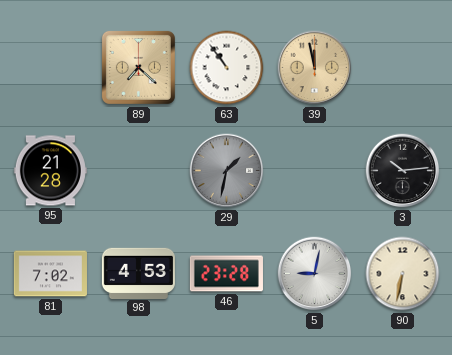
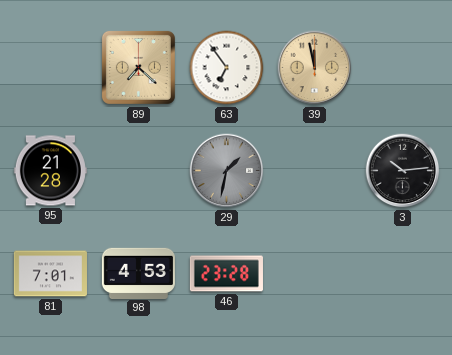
63: 10:54 -> 6:54 (227, 68)
81: 7:02 -> 7:01 (50, 274)
5: 9:02 -> none (315, 274)
90: 6:32 -> none (403, 274)
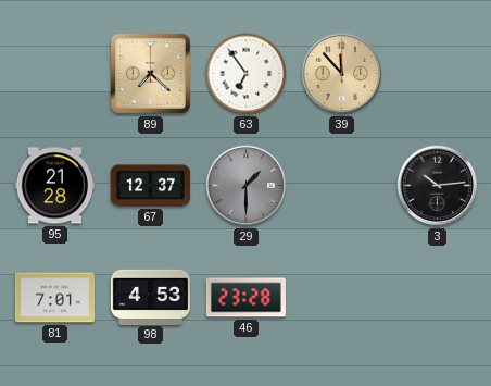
39: 11:58 -> 11:53 (342, 74)
67: none -> 12:37 (150, 186)
29: 1:32 -> 1:30 (247, 186)
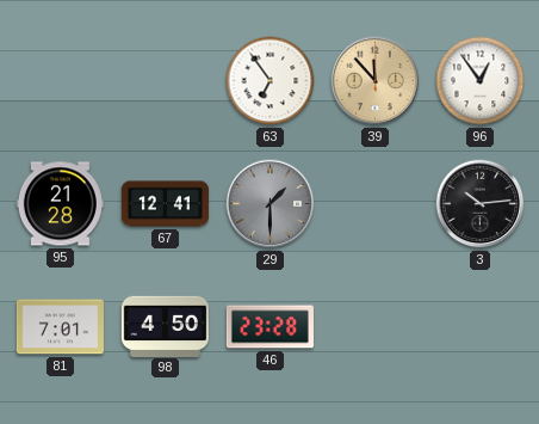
89: 7:22 -> none (150, 73)
96: none -> 12:54 (481, 81)
67: 12:37 -> 12:41 (165, 204)
98: 4:53 -> 4:50 (165, 326)
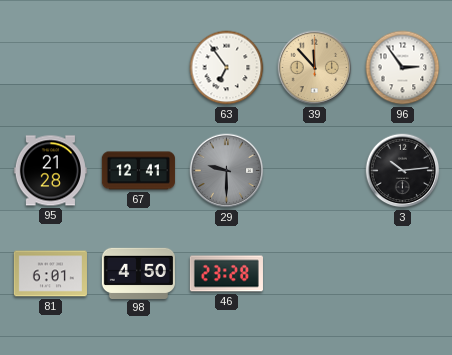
96: 12:54 -> 2:54 (403, 68)
29: 1:30 -> 9:30 (227, 171)
81: 7:01 -> 6:01 (50, 274)
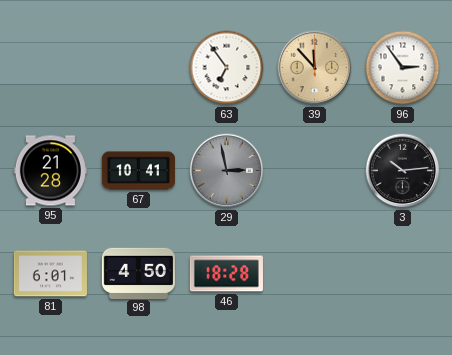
67: 12:41 -> 10:41 (138, 171)
29: 9:30 -> 2:58 (227, 171)
46: 23:28 -> 18:28 (226, 274)
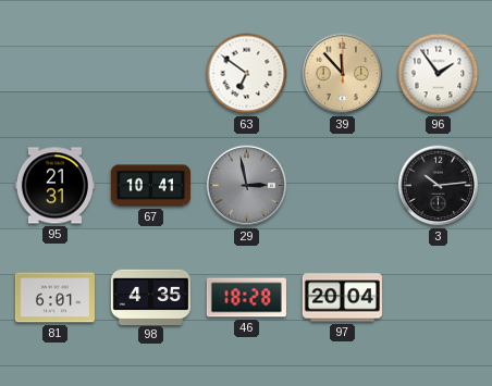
63: 6:54 -> 6:51 (247, 74)
96: 2:54 -> 1:54 (439, 74)
95: 21:28 -> 21:31 (54, 186)
98: 4:50 -> 4:35 (150, 297)
97: none -> 20:04 (342, 298)
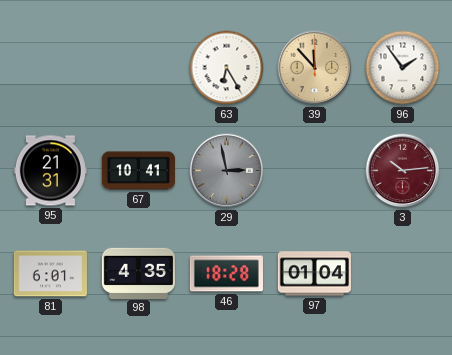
63: 6:51 -> 6:25 (227, 68)
3 dial: black -> burgundy (403, 171)
97: 20:04 -> 01:04 (314, 274)
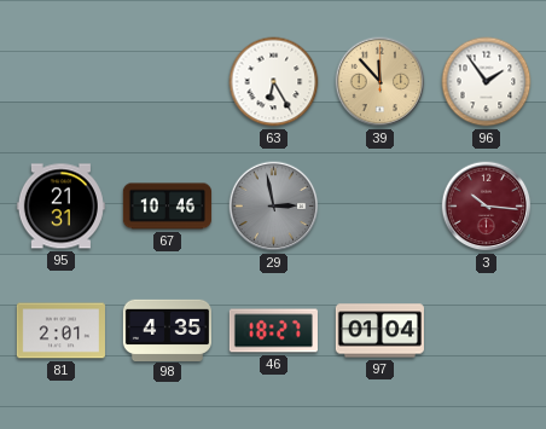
67: 10:41 -> 10:46 (167, 207)
3: 10:14 -> 10:16 (487, 207)
81: 6:01 -> 2:01 (60, 331)
46: 18:28 -> 18:27 (273, 331)
